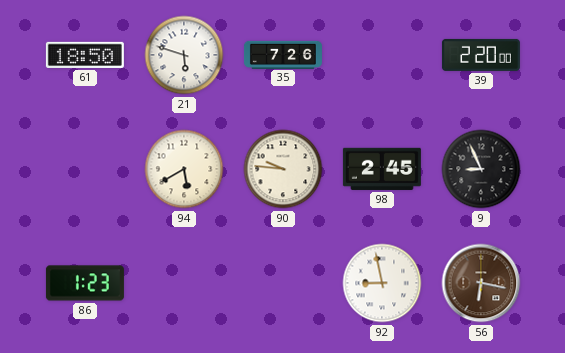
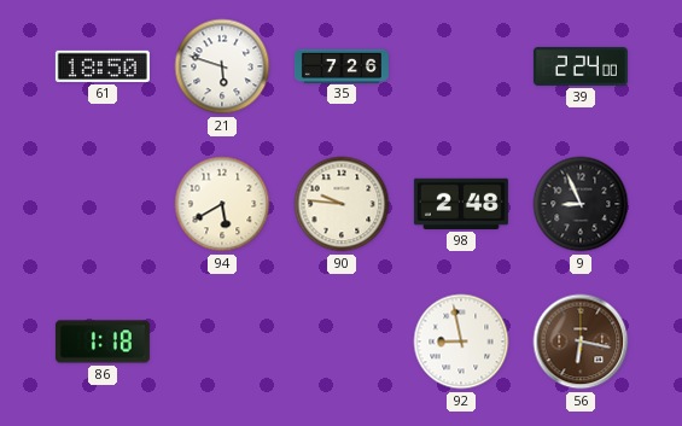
39: 2:20 -> 2:24 (581, 66)
98: 2:45 -> 2:48 (461, 204)
86: 1:23 -> 1:18 (103, 342)
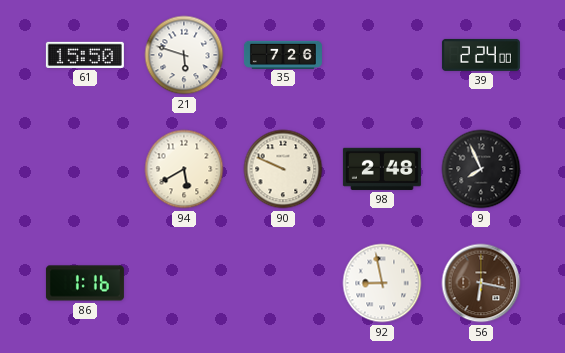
61: 18:50 -> 15:50 (85, 55)
90: 9:46 -> 9:49 (283, 169)
9: 8:56 -> 7:56 (481, 169)
86: 1:18 -> 1:16 (85, 283)
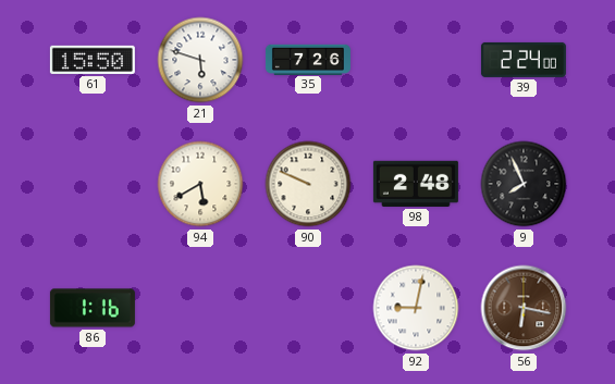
92: 8:58 -> 9:02 (416, 308)
